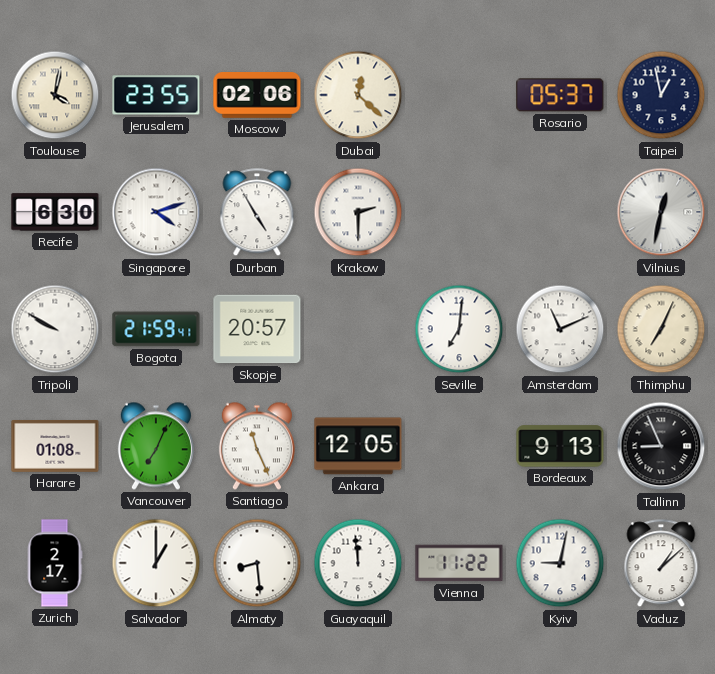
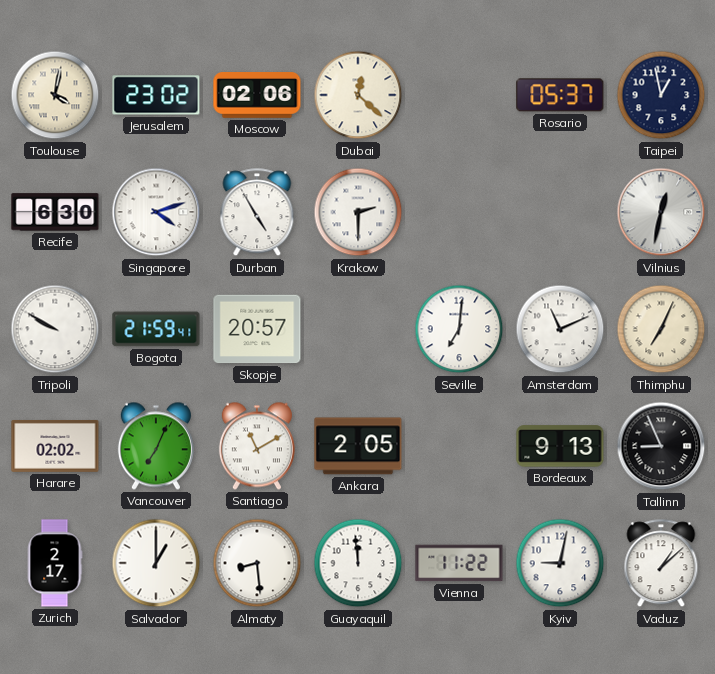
Jerusalem: 23:55 -> 23:02 (156, 95)
Harare: 01:08 -> 02:02 (55, 446)
Santiago: 11:26 -> 11:10 (257, 446)
Ankara: 12:05 -> 2:05 (358, 446)
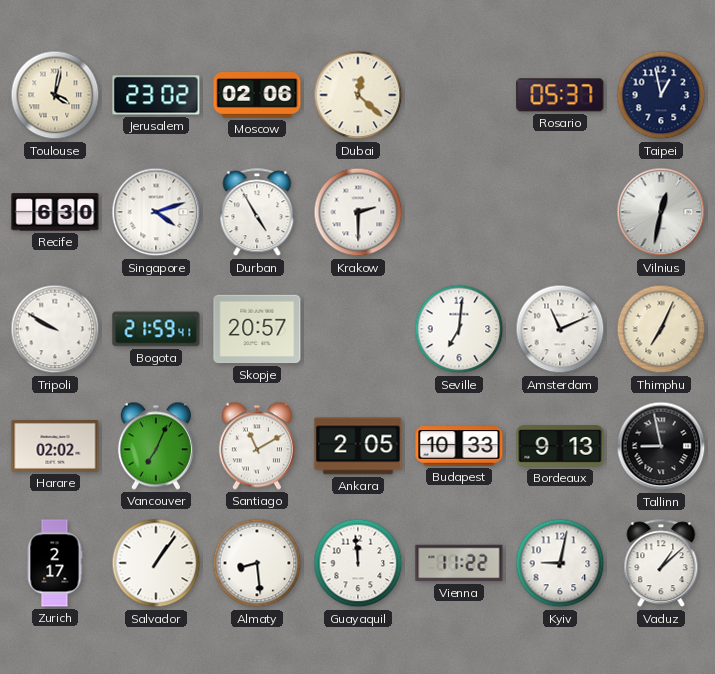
Budapest: none -> 10:33 (459, 446)
Tallinn: 8:56 -> 8:58 (661, 446)
Salvador: 1:00 -> 1:06 (156, 563)
